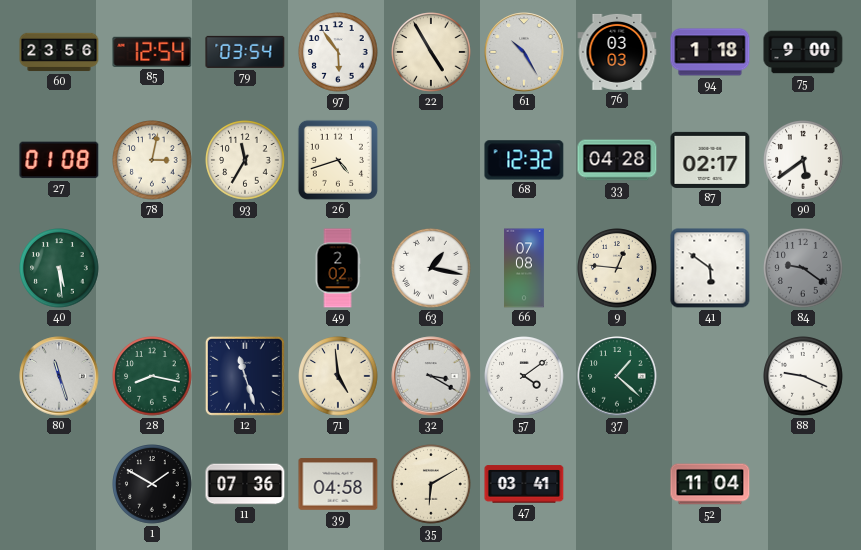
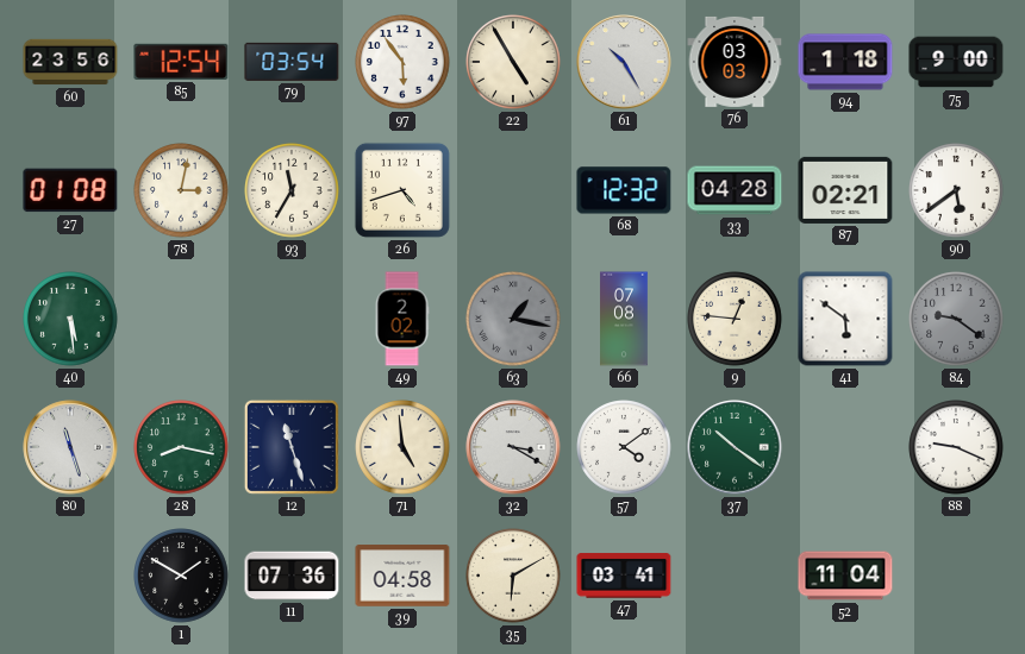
87: 02:17 -> 02:21 (845, 190)
63 dial: white -> grey (513, 319)
37: 1:22 -> 10:21 (735, 447)
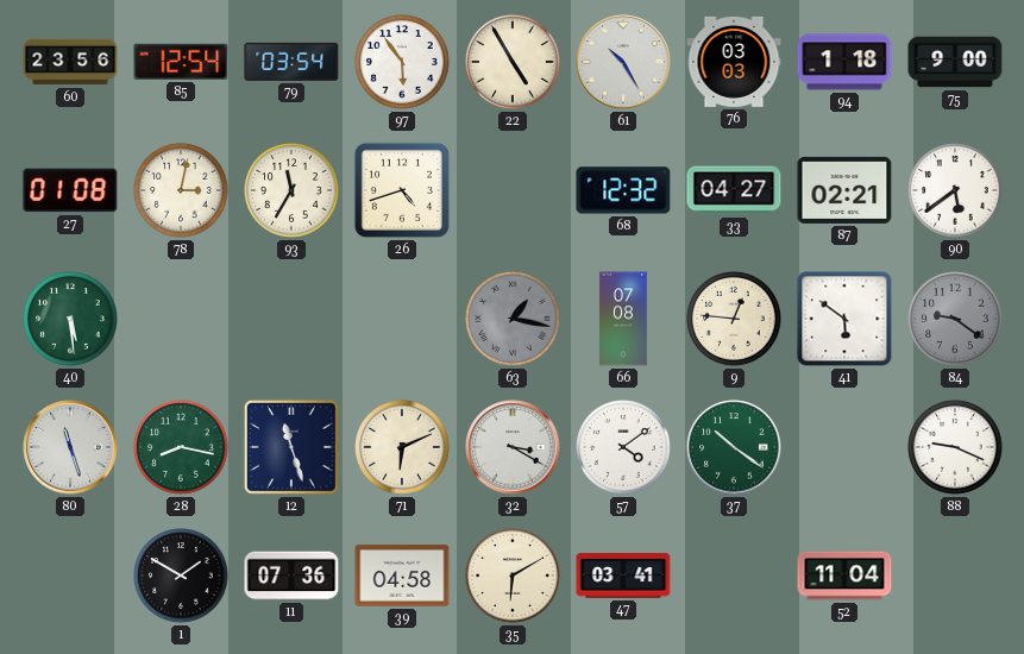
33: 04:28 -> 04:27 (734, 190)
49: 2:02 -> none (402, 319)
71: 4:59 -> 6:11 (402, 447)
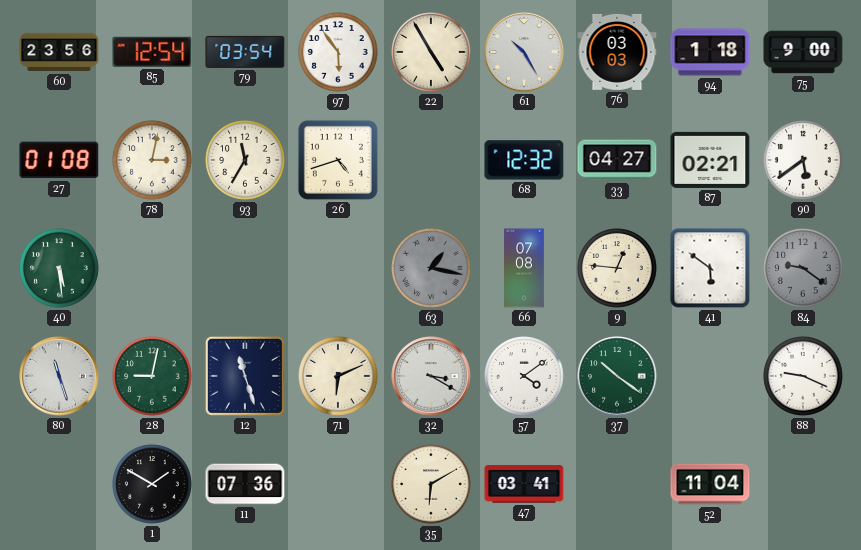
28: 8:17 -> 9:02 (152, 376)
39: 04:58 -> none (402, 576)
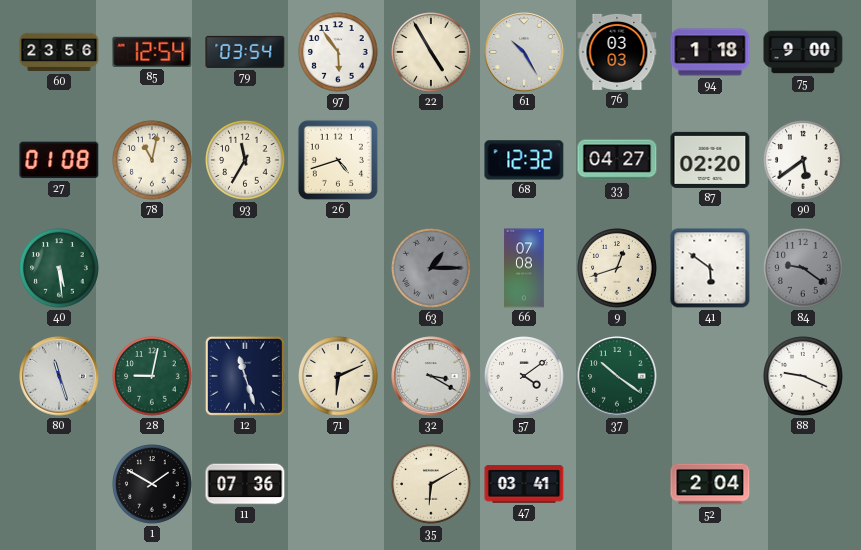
78: 3:02 -> 11:02 (152, 160)
87: 02:21 -> 02:20 (710, 160)
63: 1:17 -> 1:15 (431, 268)
9: 12:46 -> 12:42 (617, 268)
52: 11:04 -> 2:04 (710, 484)
